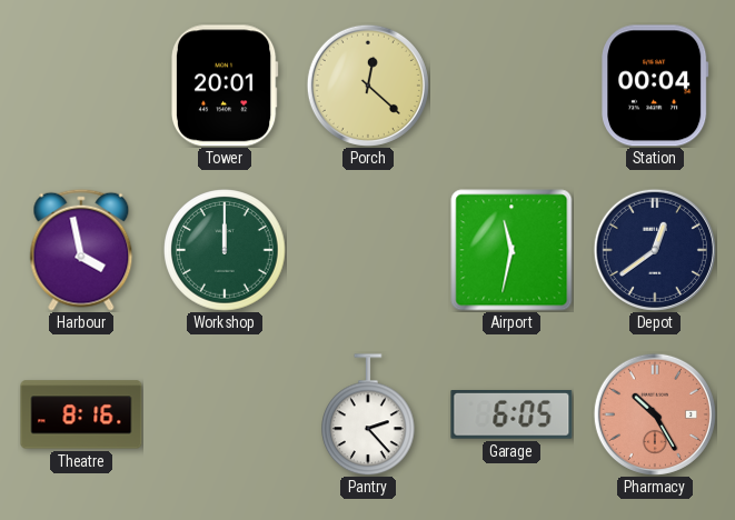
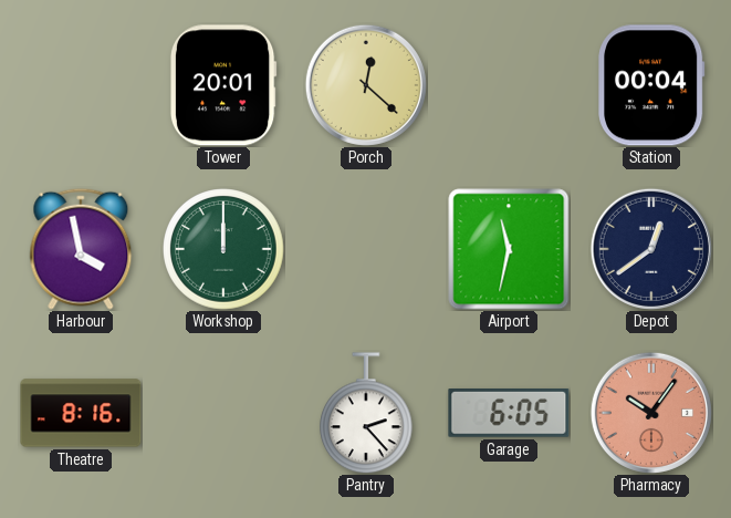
Pharmacy: 10:25 -> 10:06 (651, 413)
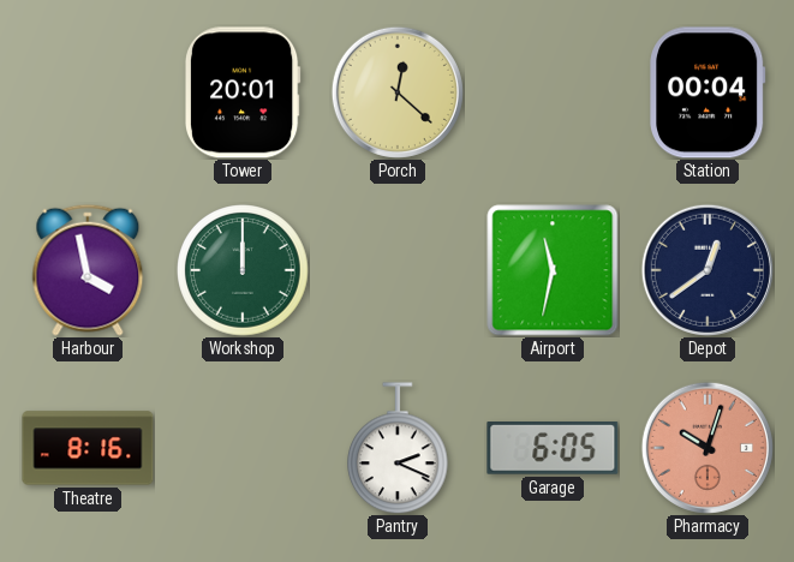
Pantry: 2:23 -> 2:19 (399, 448)
Pharmacy: 10:06 -> 10:03 (708, 448)
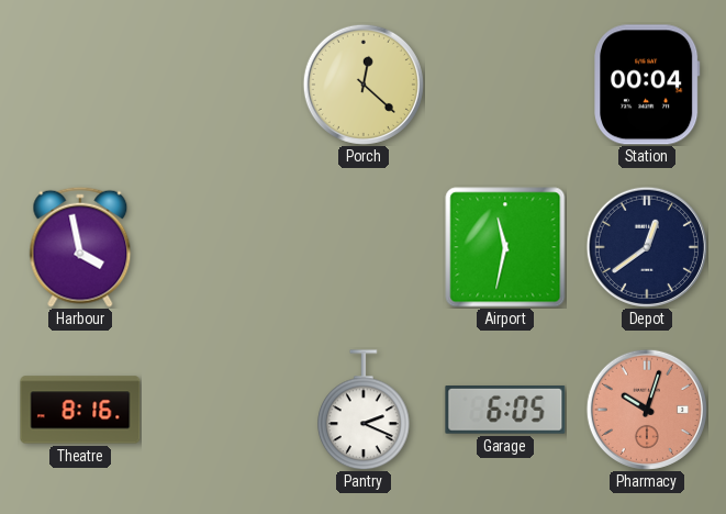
Tower: 20:01 -> none (243, 92)
Workshop: 12:00 -> none (243, 270)
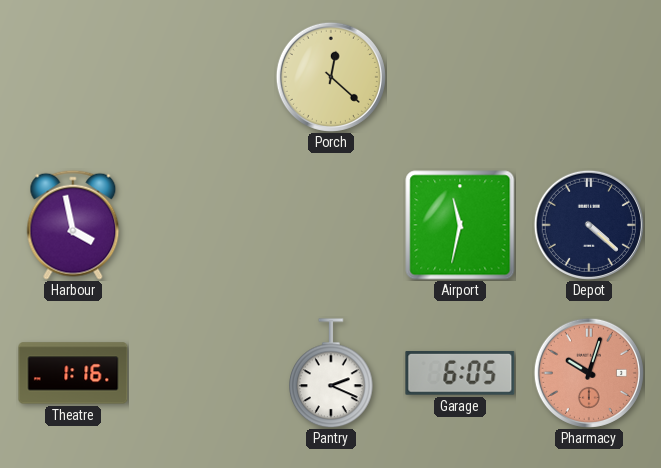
Station: 00:04 -> none (647, 85)
Depot: 12:39 -> 4:22 (589, 225)
Theatre: 8:16 -> 1:16 (73, 373)
